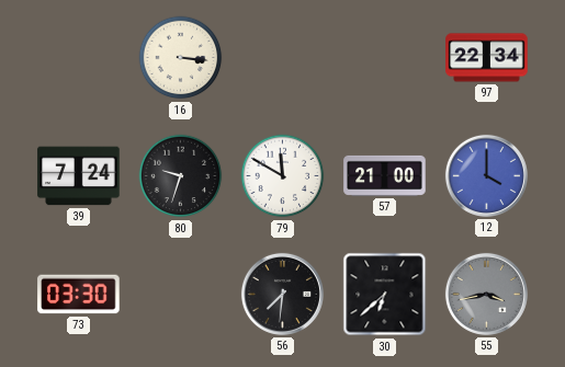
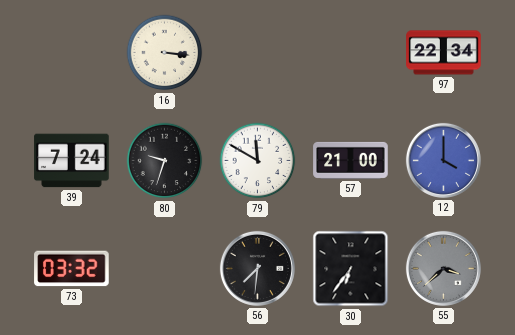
73: 03:30 -> 03:32 (72, 269)
30: 6:38 -> 6:36 (351, 269)
55: 3:43 -> 3:38 (443, 268)
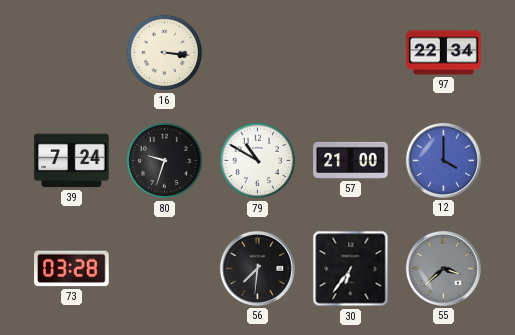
79: 11:50 -> 10:50 (258, 161)
73: 03:32 -> 03:28 (72, 269)
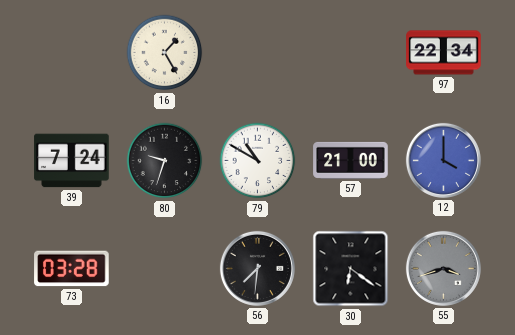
16: 3:16 -> 1:25 (165, 53)
30: 6:36 -> 6:21 (351, 269)
55: 3:38 -> 3:42 (443, 268)
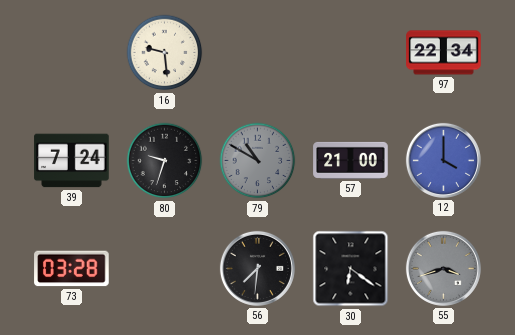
16: 1:25 -> 9:29 (165, 53)
79 dial: white -> grey (258, 161)
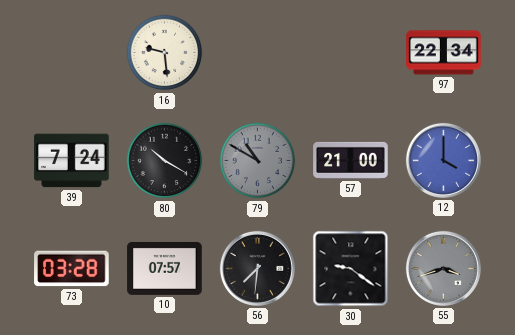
80: 9:33 -> 10:20 (165, 161)
10: none -> 07:57 (165, 268)
30: 6:21 -> 9:21 (351, 269)
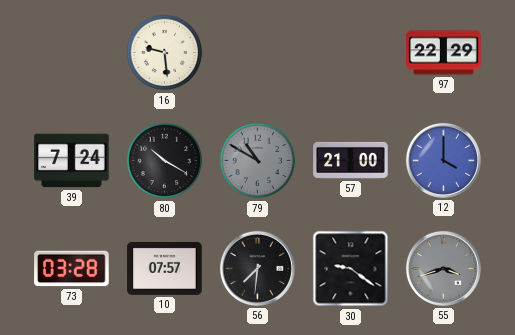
97: 22:34 -> 22:29 (444, 53)
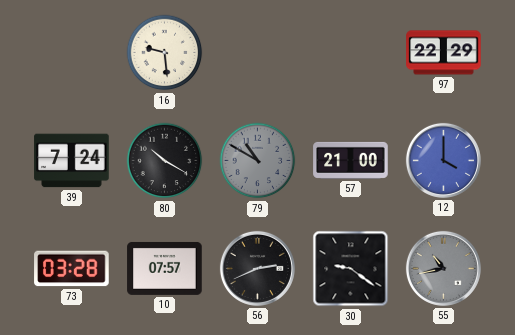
56: 7:31 -> 2:41 (257, 268)
55: 3:42 -> 10:43 (443, 268)
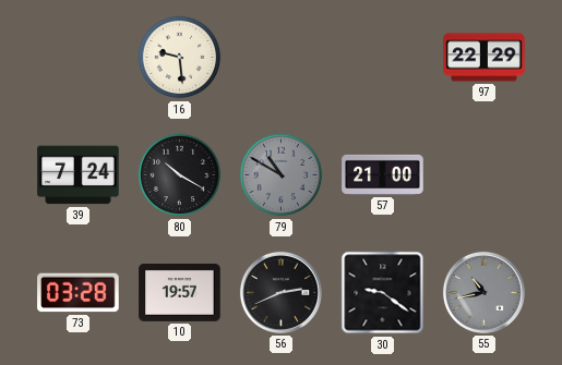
12: 4:00 -> none (443, 160)
10: 07:57 -> 19:57 (180, 292)
